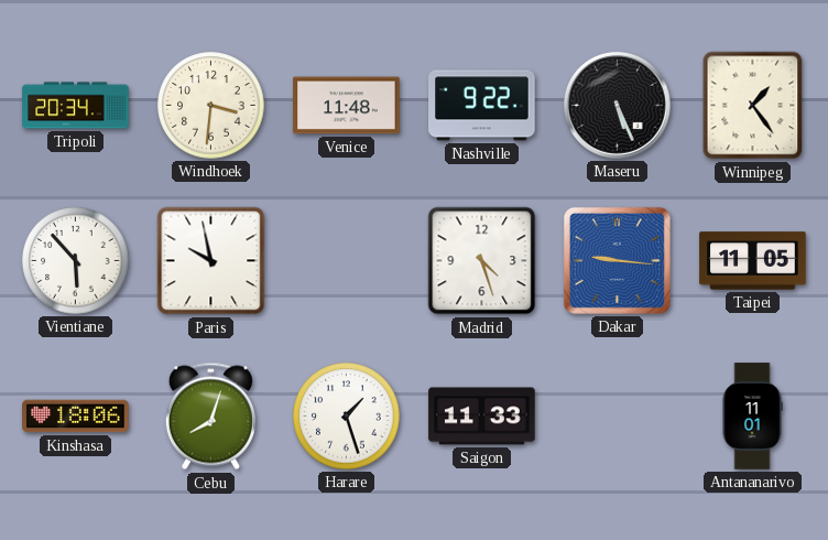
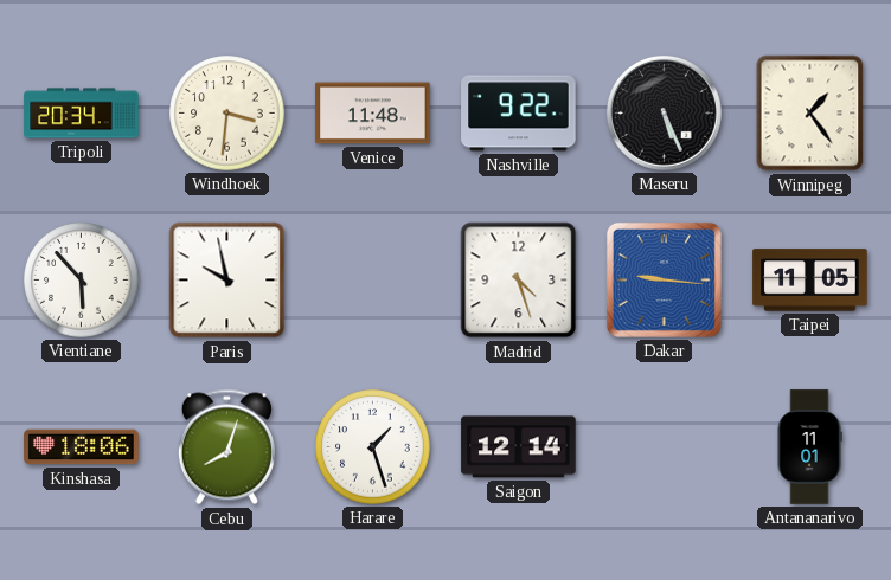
Saigon: 11:33 -> 12:14 (519, 447)
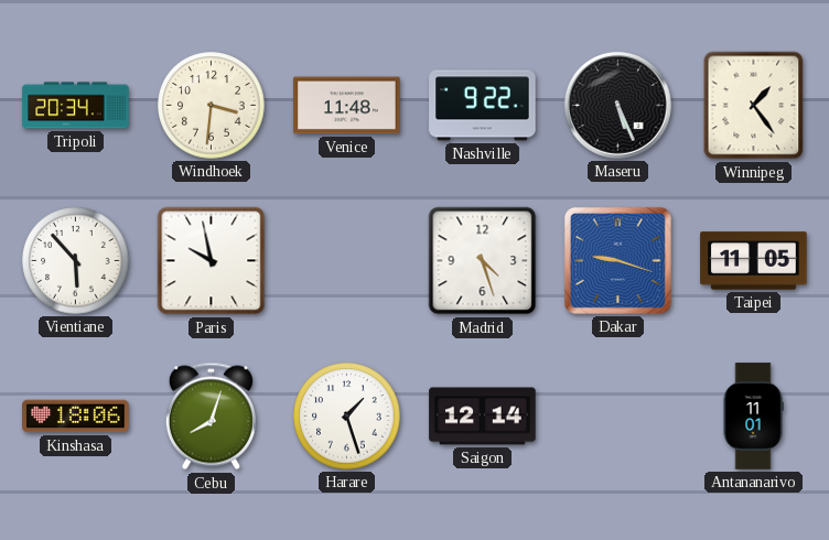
Dakar: 9:16 -> 9:18 (617, 260)
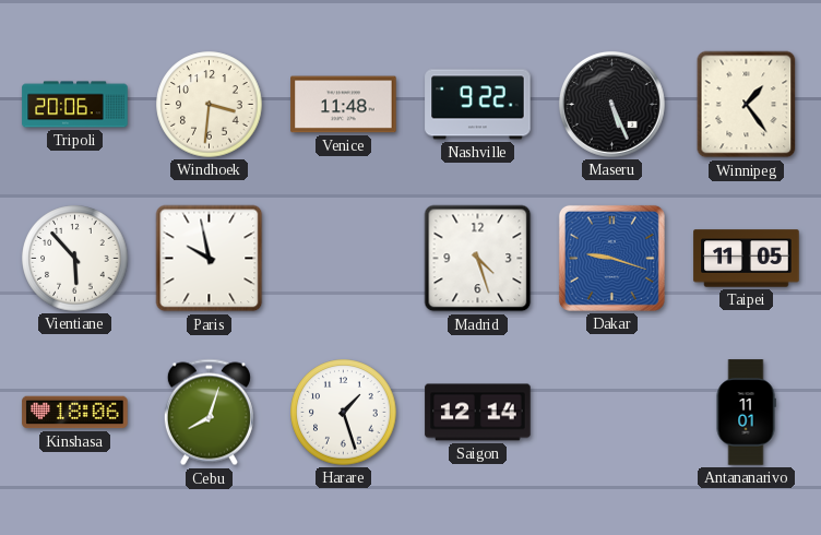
Tripoli: 20:34 -> 20:06 (75, 105)
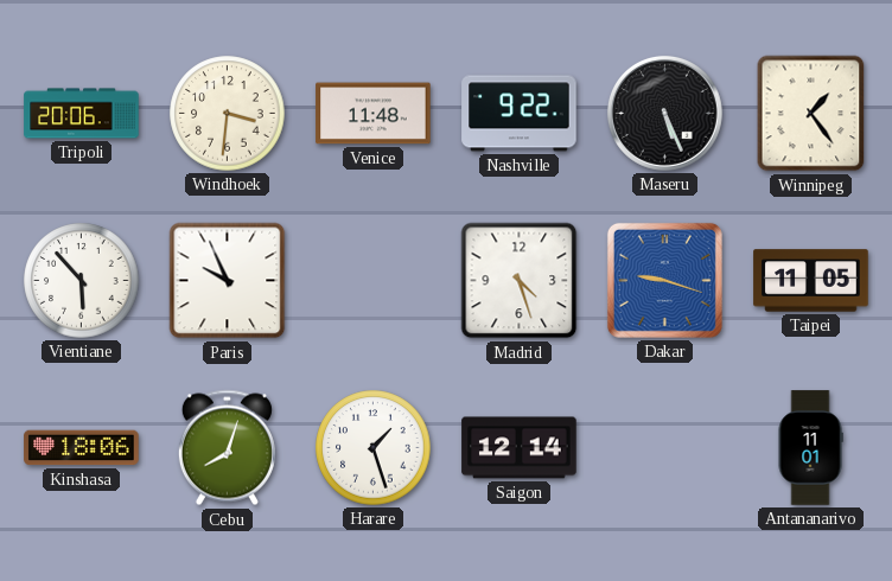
Paris: 9:58 -> 9:56 (228, 281)
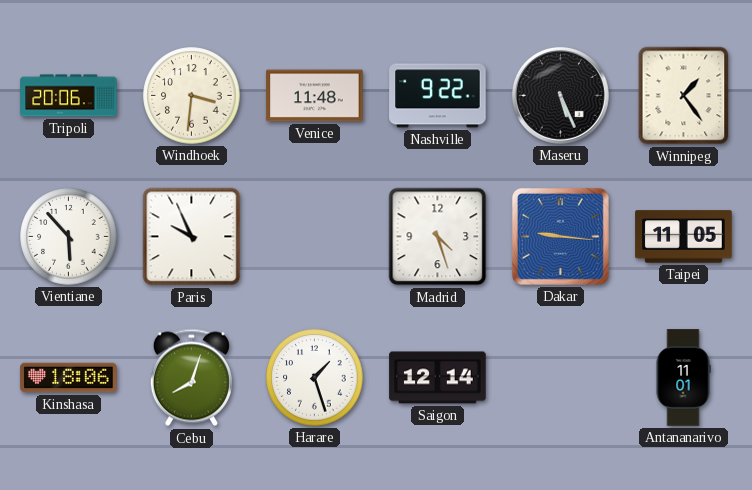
Dakar: 9:18 -> 9:16 (560, 236)
